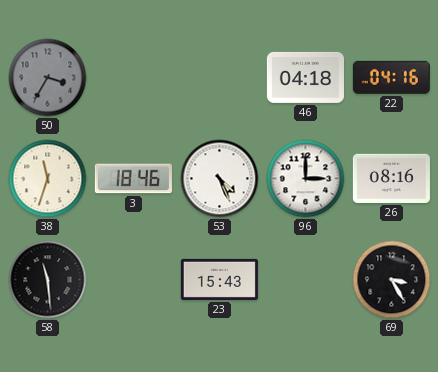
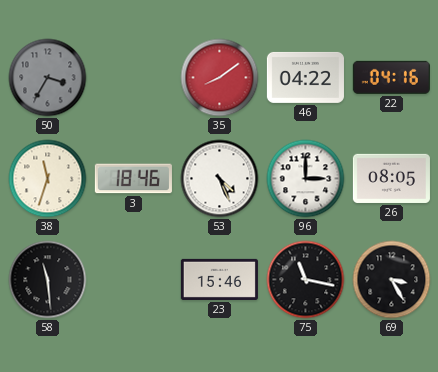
35: none -> 8:09 (220, 78)
46: 04:18 -> 04:22 (305, 77)
26: 08:16 -> 08:05 (391, 178)
23: 15:43 -> 15:46 (219, 279)
75: none -> 11:17 (306, 280)
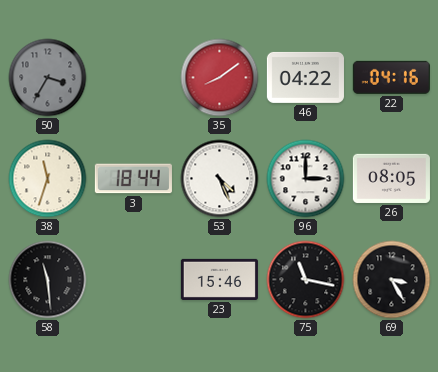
3: 18:46 -> 18:44 (133, 179)
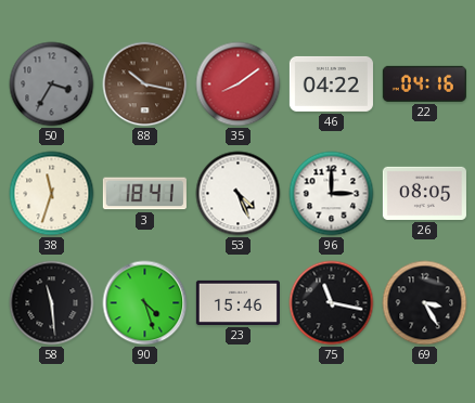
88: none -> 10:17 (145, 84)
3: 18:44 -> 18:41 (144, 194)
90: none -> 4:27 (145, 303)
